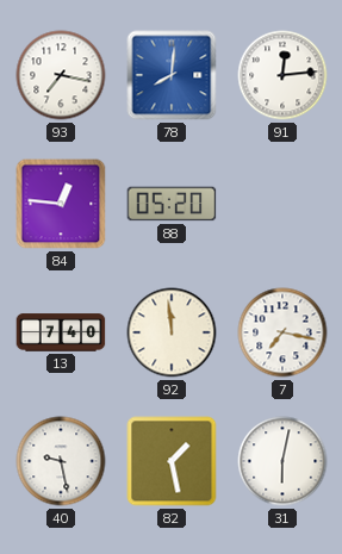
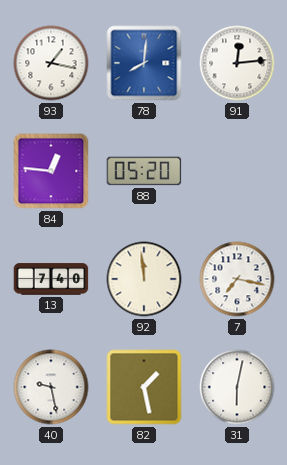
93: 7:17 -> 1:17 (51, 63)
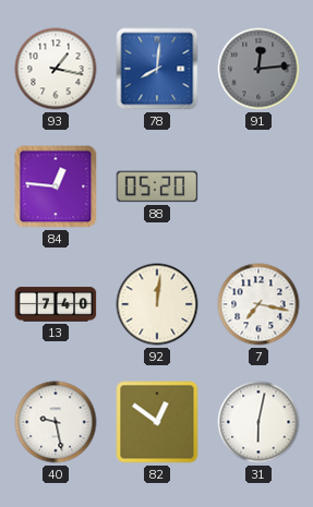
91 dial: white -> grey (258, 69)
92: 11:59 -> 12:01 (157, 304)
82: 1:28 -> 12:51 (157, 422)
